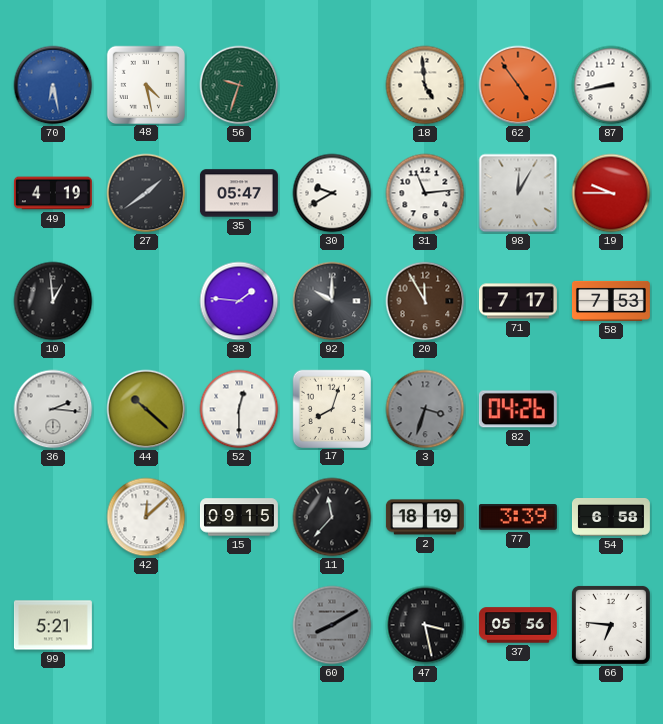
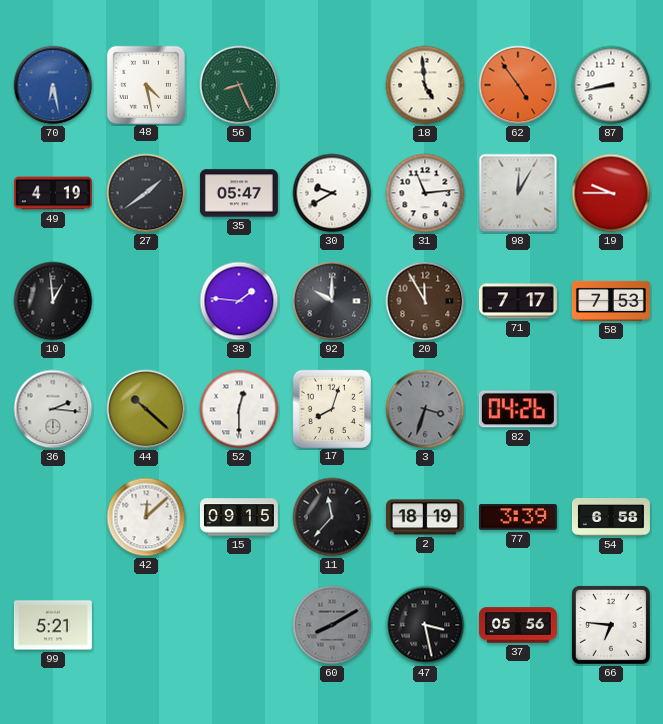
56: 9:33 -> 8:26 (239, 85)
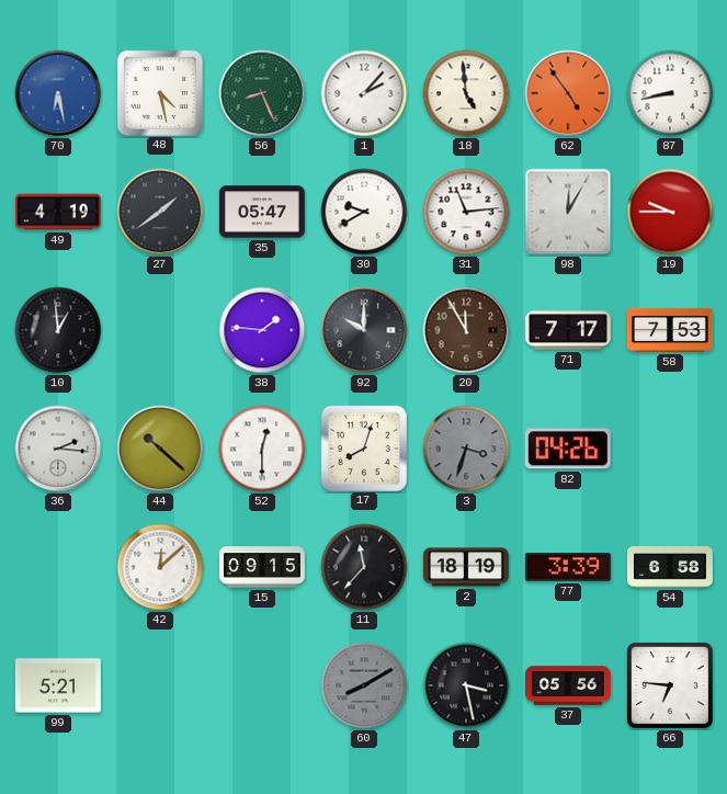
1: none -> 2:07 (364, 93)
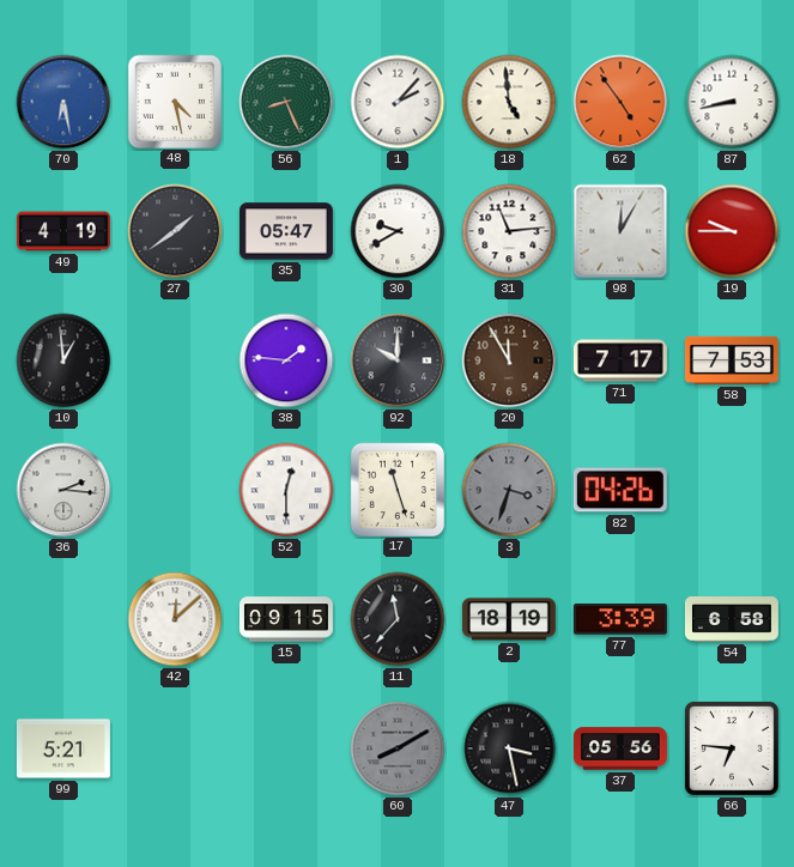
44: 10:22 -> none (160, 449)
17: 8:03 -> 11:27 (396, 489)
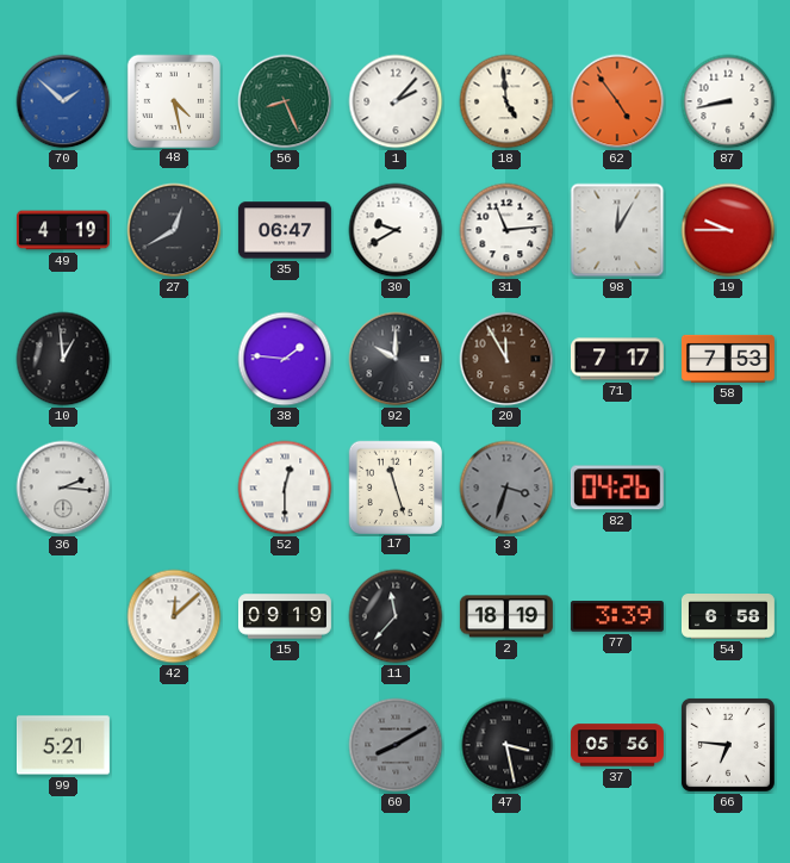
70: 6:28 -> 1:52 (63, 101)
27: 1:39 -> 12:40 (174, 230)
35: 05:47 -> 06:47 (285, 230)
15: 09:15 -> 09:19 (285, 616)
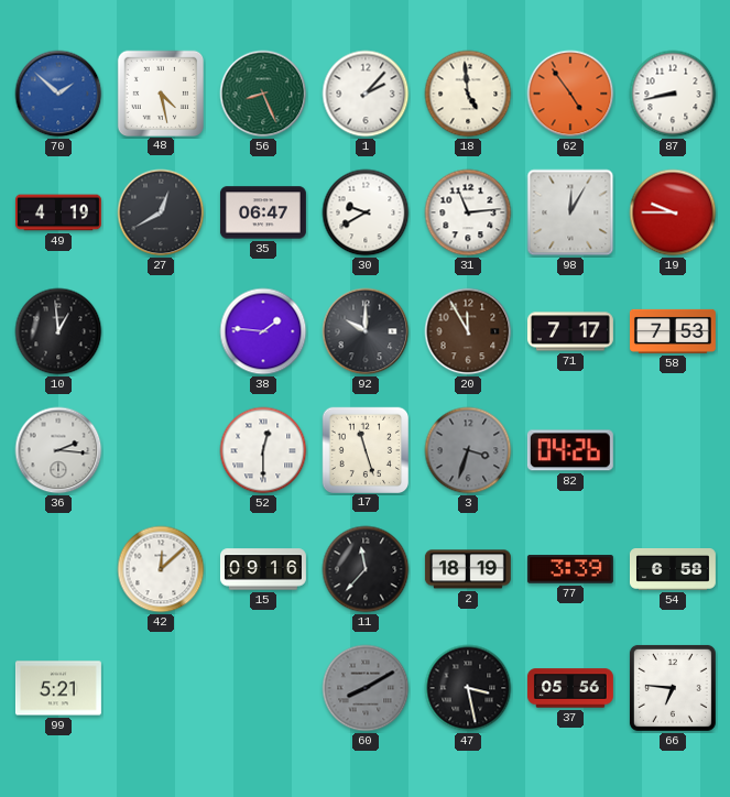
15: 09:19 -> 09:16 (263, 569)
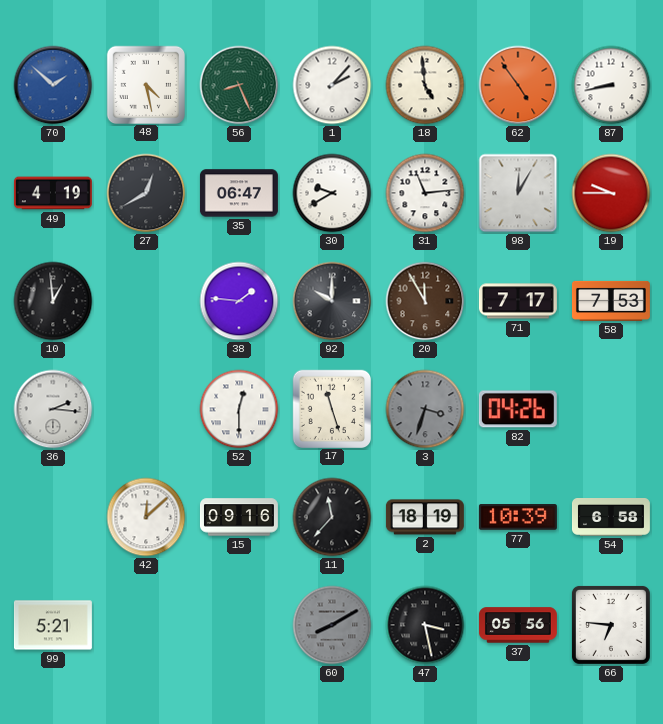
77: 3:39 -> 10:39 (518, 517)
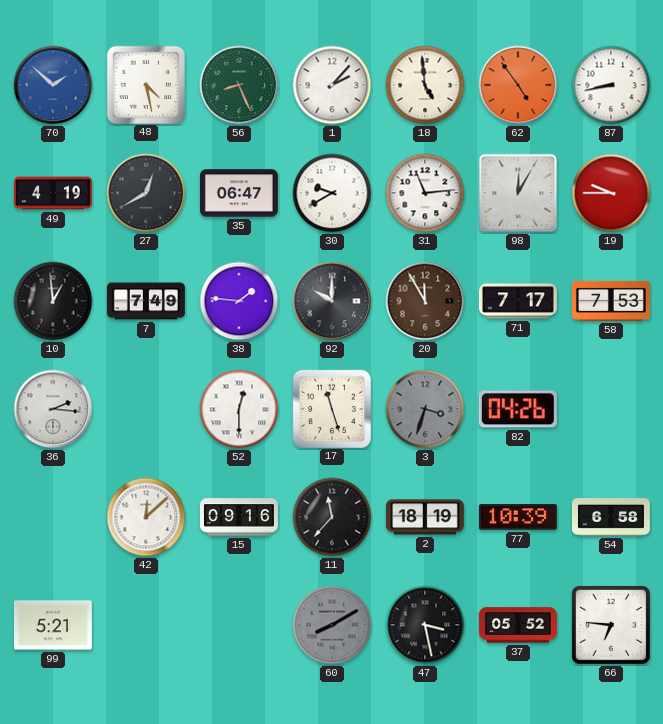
7: none -> 7:49 (146, 301)
37: 05:56 -> 05:52 (518, 625)
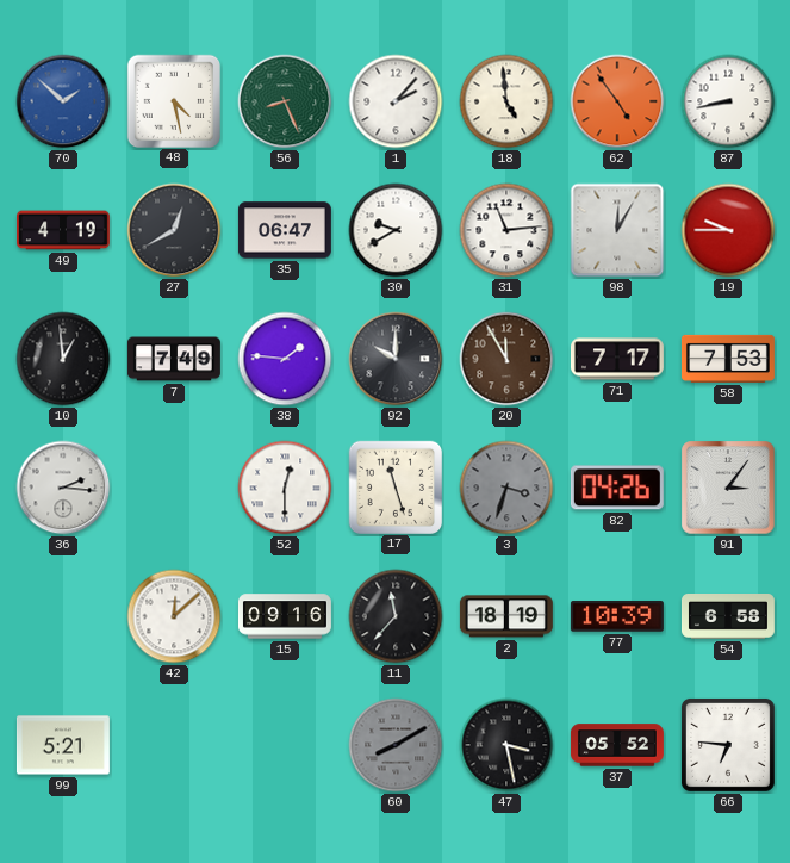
91: none -> 3:06 (728, 488)
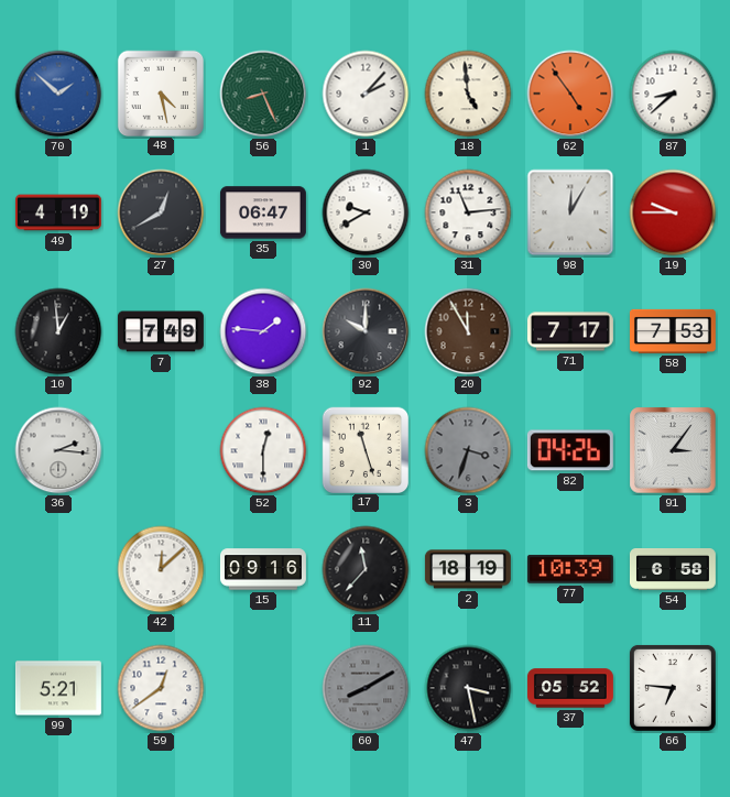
87: 8:43 -> 8:38 (673, 94)
59: none -> 12:39 (161, 688)
